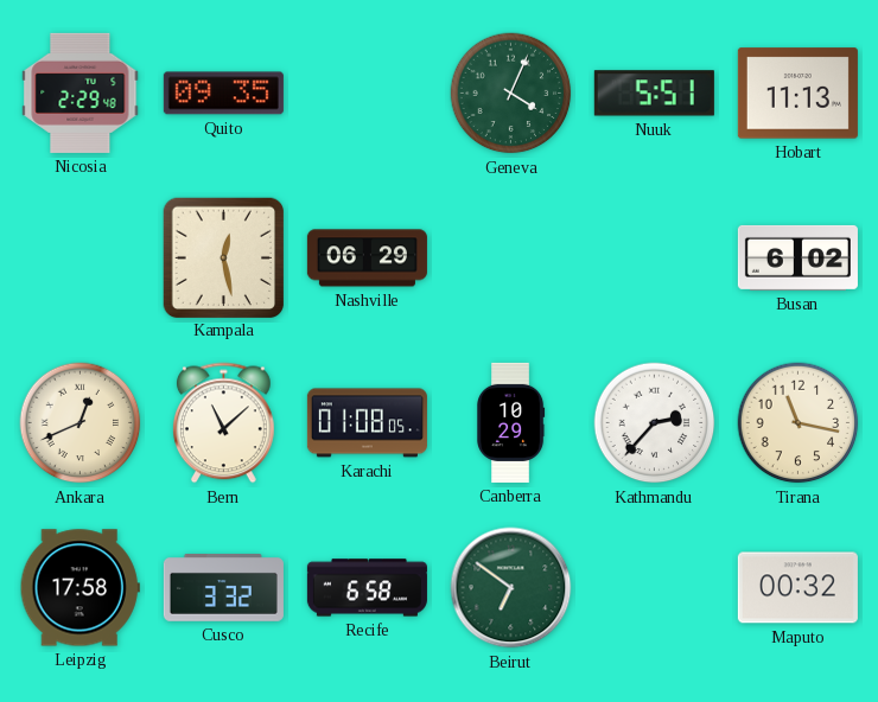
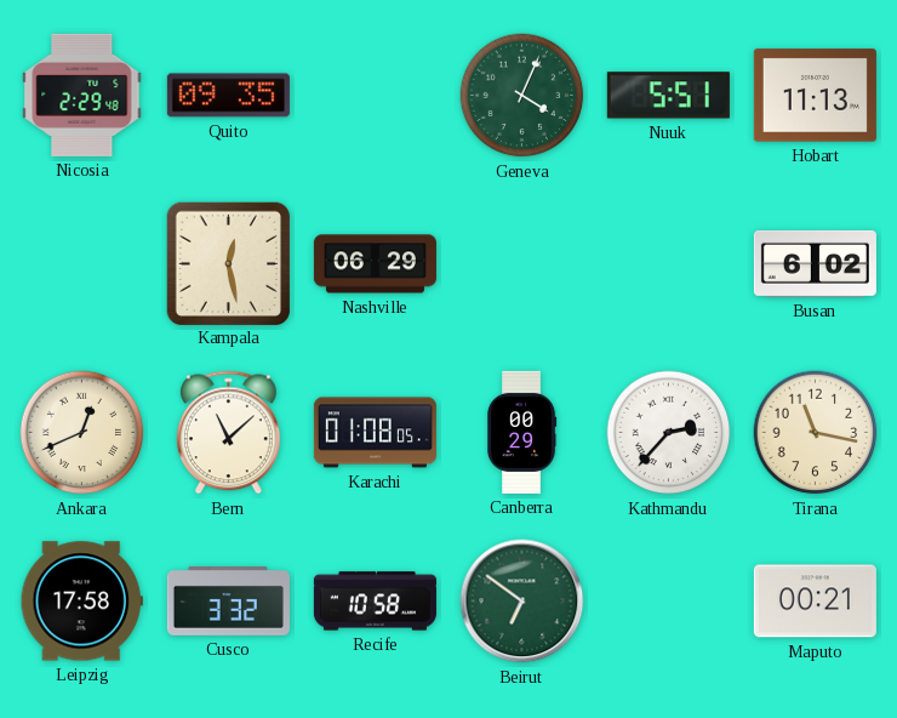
Canberra: 10:29 -> 00:29 (522, 432)
Recife: 6:58 -> 10:58 (375, 602)
Maputo: 00:32 -> 00:21 (815, 602)
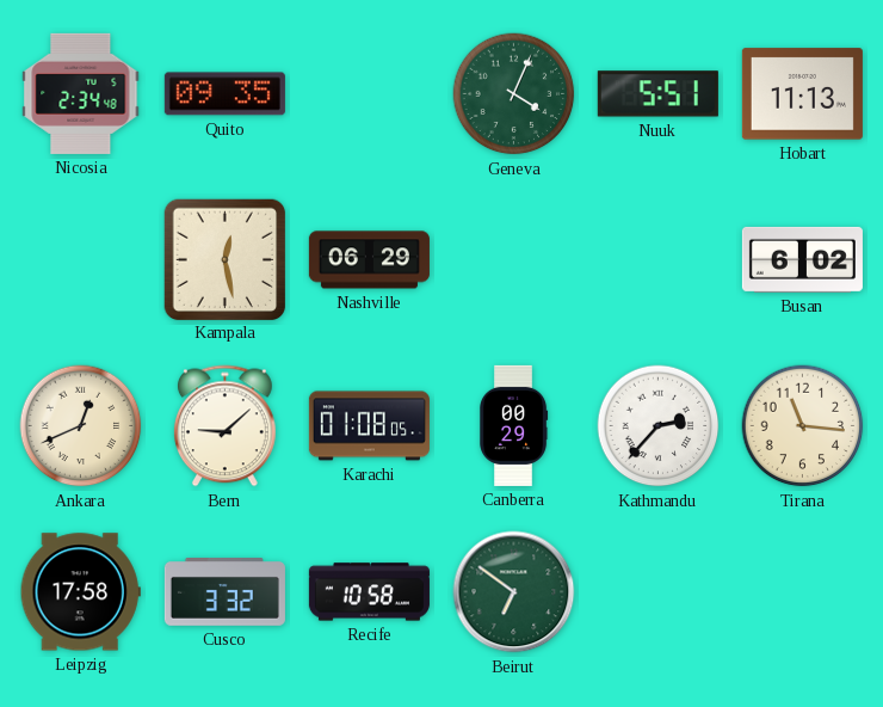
Nicosia: 2:29 -> 2:34 (81, 93)
Bern: 11:08 -> 9:08 (224, 426)
Tirana: 11:17 -> 11:16 (803, 426)
Maputo: 00:21 -> none (815, 602)
